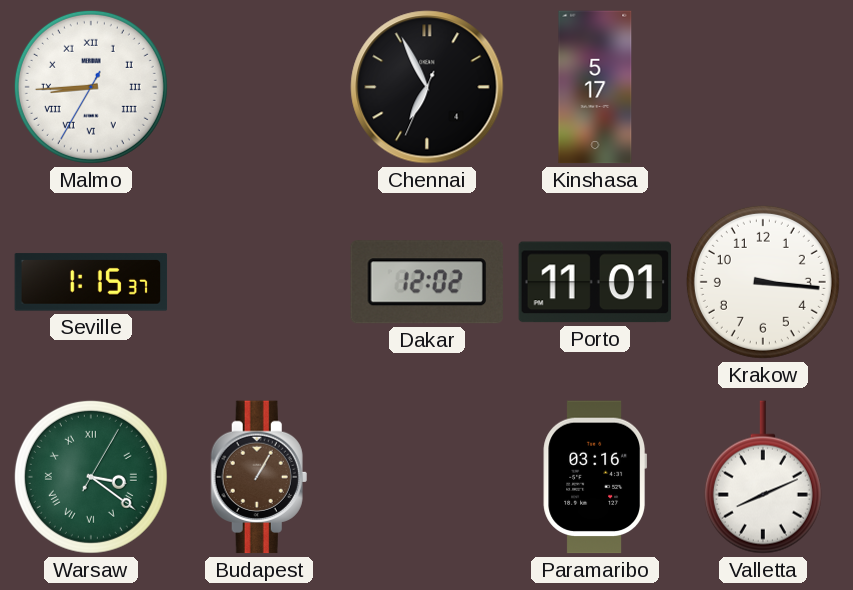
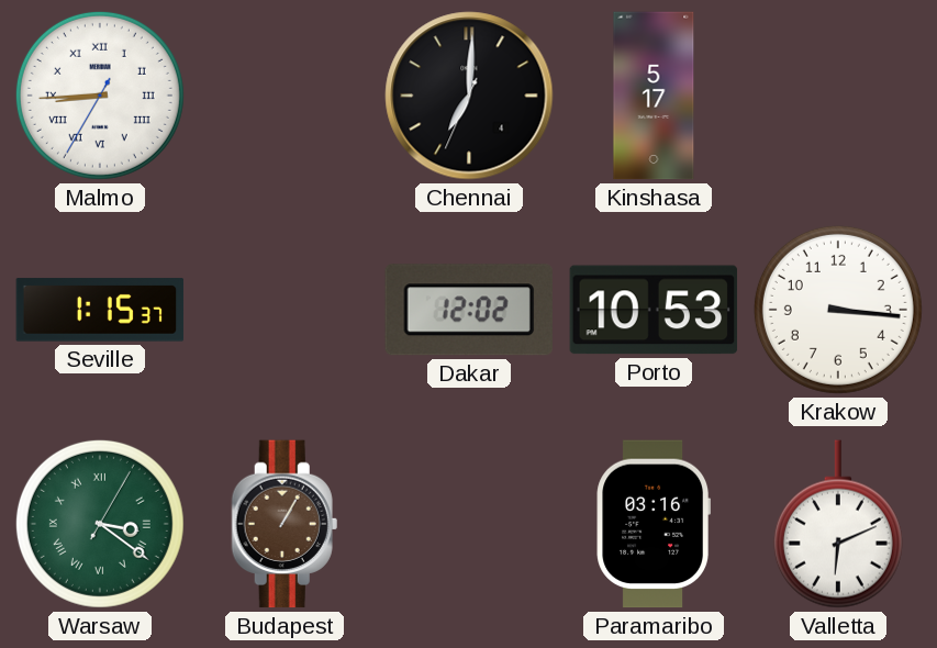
Chennai: 6:55 -> 7:00 (469, 96)
Porto: 11:01 -> 10:53 (654, 310)
Valletta: 8:11 -> 6:11 (838, 524)
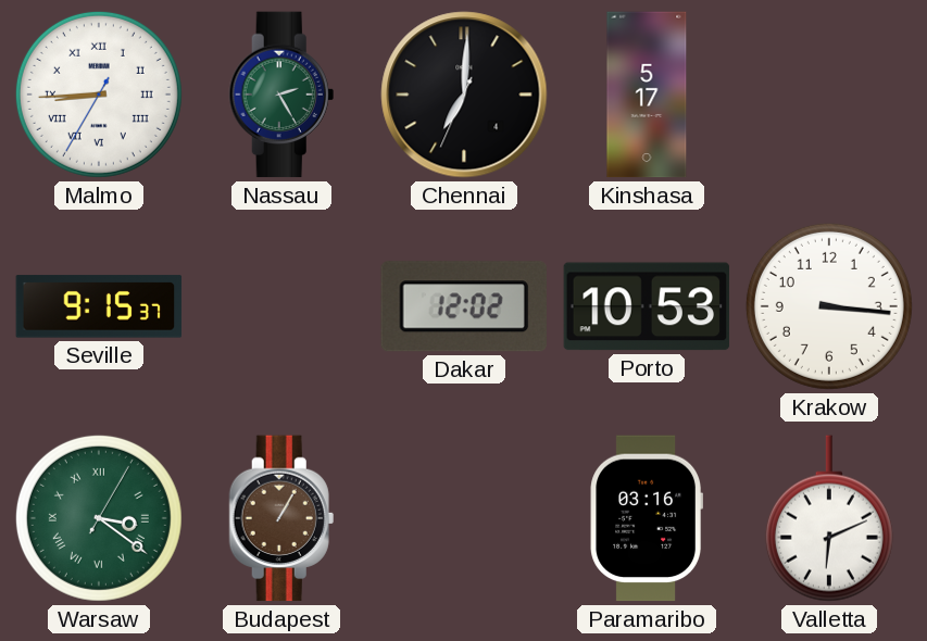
Nassau: none -> 2:25 (281, 95)
Seville: 1:15 -> 9:15 (99, 306)
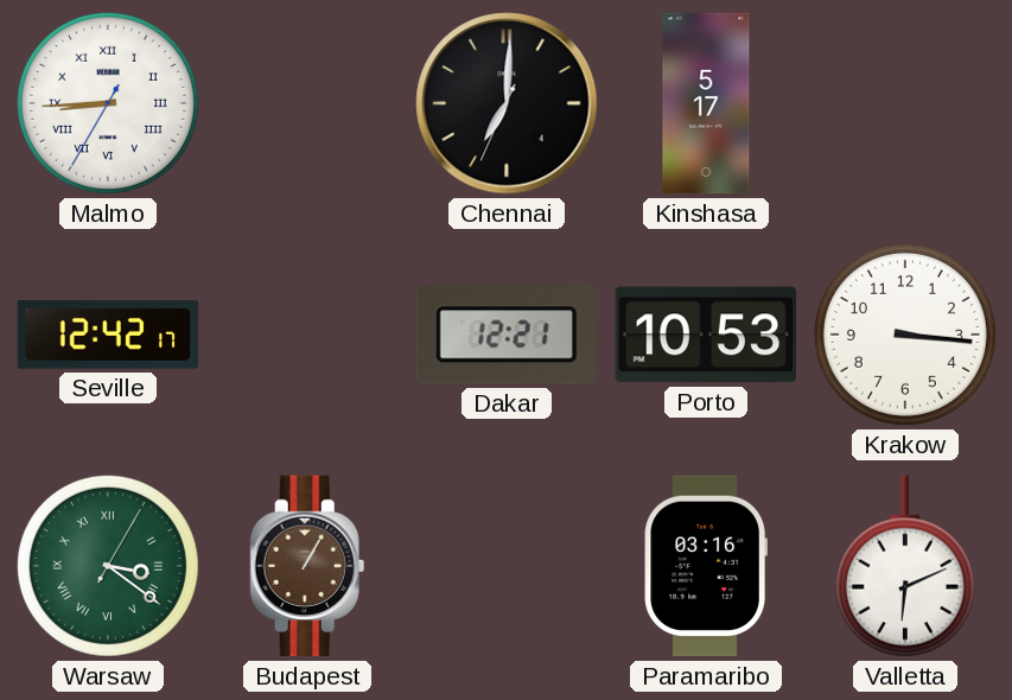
Nassau: 2:25 -> none (281, 95)
Seville: 9:15 -> 12:42 (108, 335)
Dakar: 12:02 -> 12:21 (507, 335)
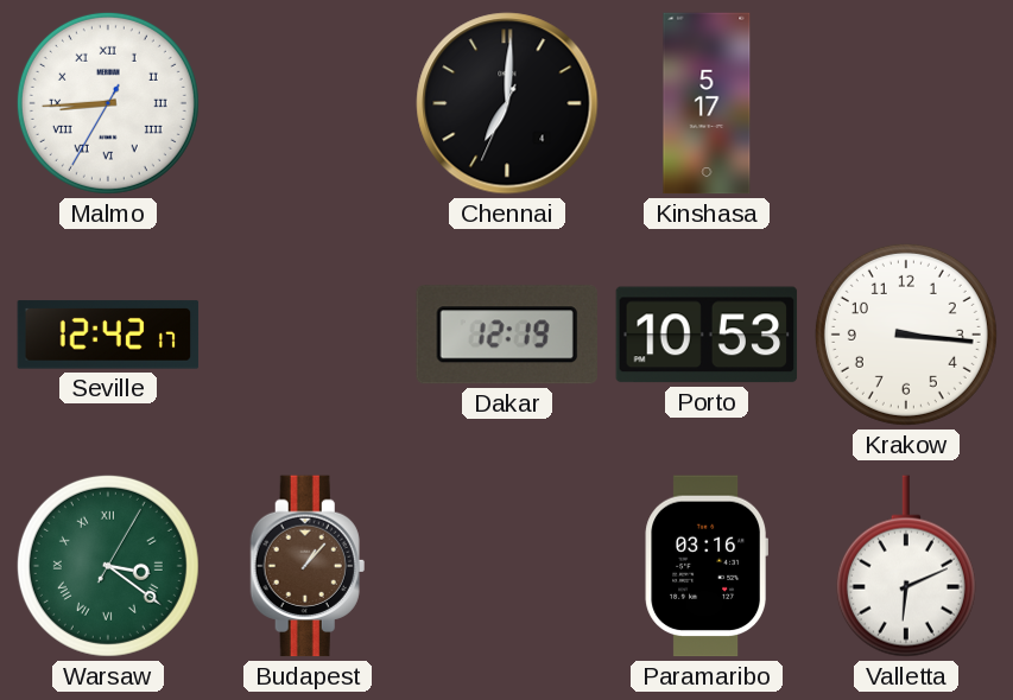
Dakar: 12:21 -> 12:19 (507, 335)
Budapest: 1:05 -> 1:07 (308, 566)
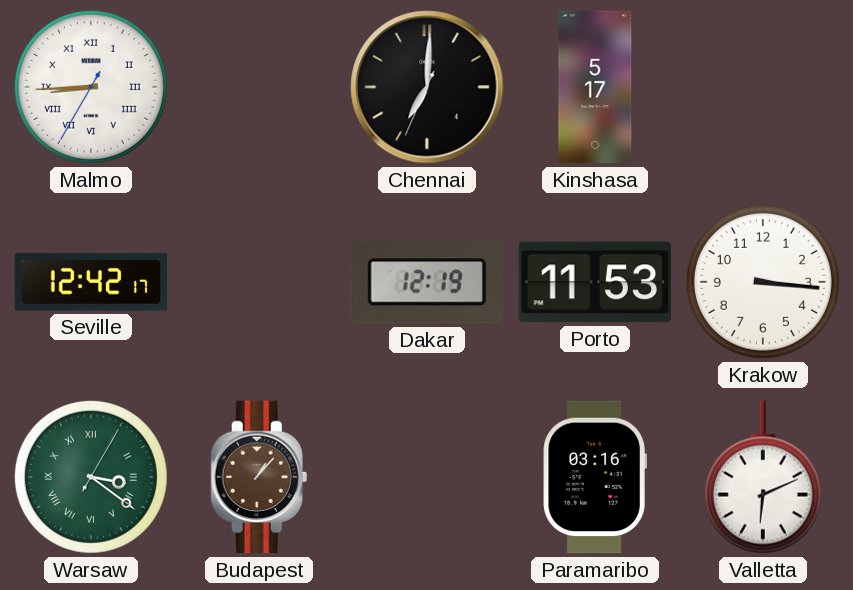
Porto: 10:53 -> 11:53 (595, 282)
